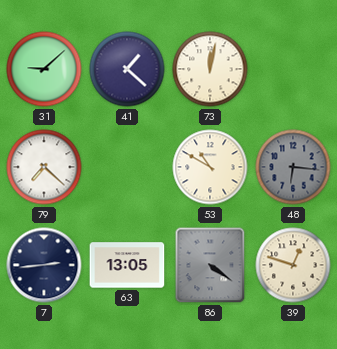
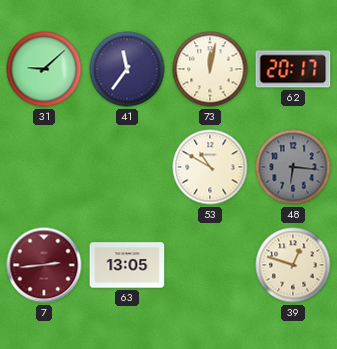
41: 1:22 -> 11:36 (127, 69)
62: none -> 20:17 (293, 69)
79: 7:22 -> none (44, 167)
7 dial: navy -> burgundy (44, 265)
86: 4:21 -> none (210, 265)
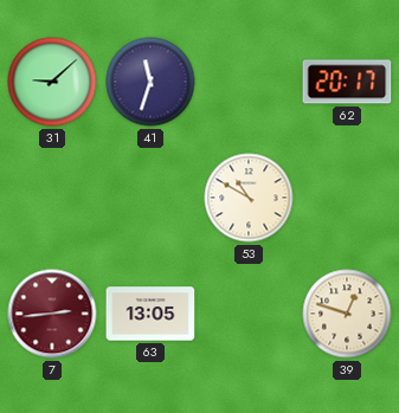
41: 11:36 -> 11:33 (150, 82)
73: 12:02 -> none (210, 69)
48: 6:16 -> none (293, 167)
